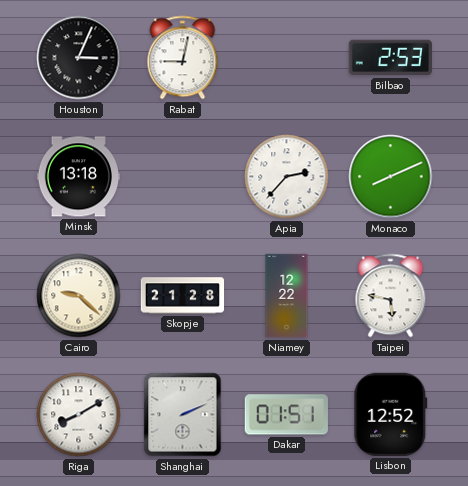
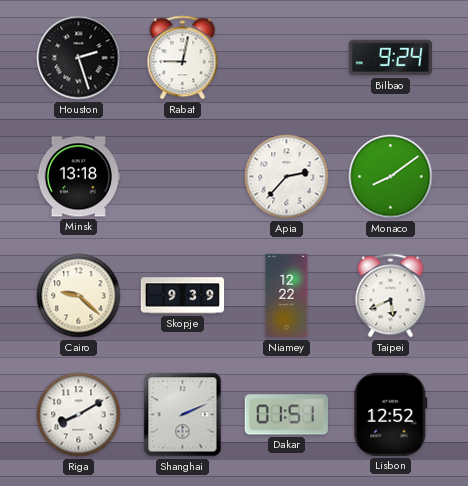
Houston: 3:04 -> 2:27 (79, 58)
Bilbao: 2:53 -> 9:24 (390, 58)
Monaco: 8:11 -> 8:09 (391, 177)
Skopje: 21:28 -> 9:39 (183, 296)
Taipei: 5:47 -> 5:41 (391, 296)
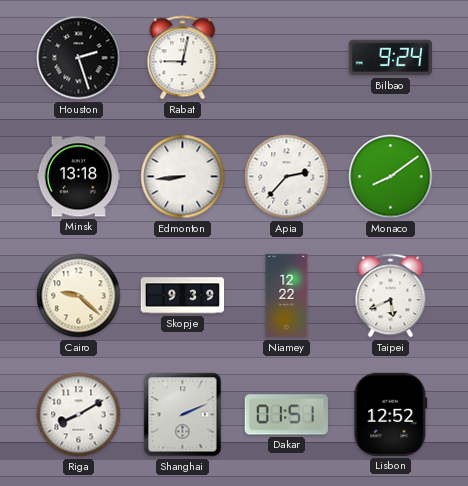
Edmonton: none -> 8:44 (183, 177)
